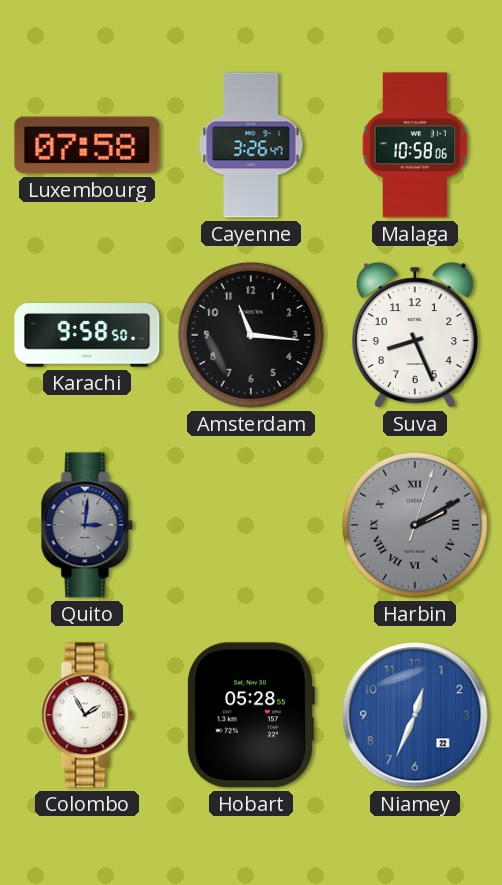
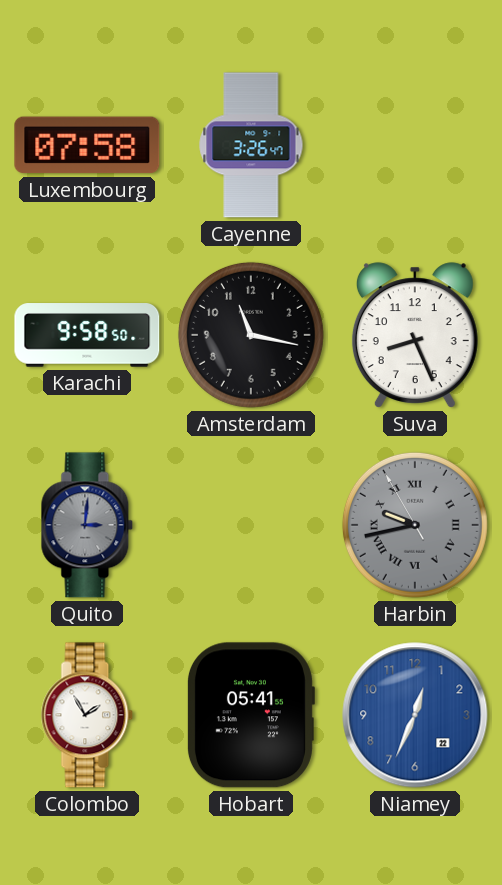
Malaga: 10:58 -> none (415, 145)
Amsterdam: 11:16 -> 11:17 (251, 335)
Harbin: 2:10 -> 9:42 (415, 525)
Hobart: 05:28 -> 05:41 (250, 715)
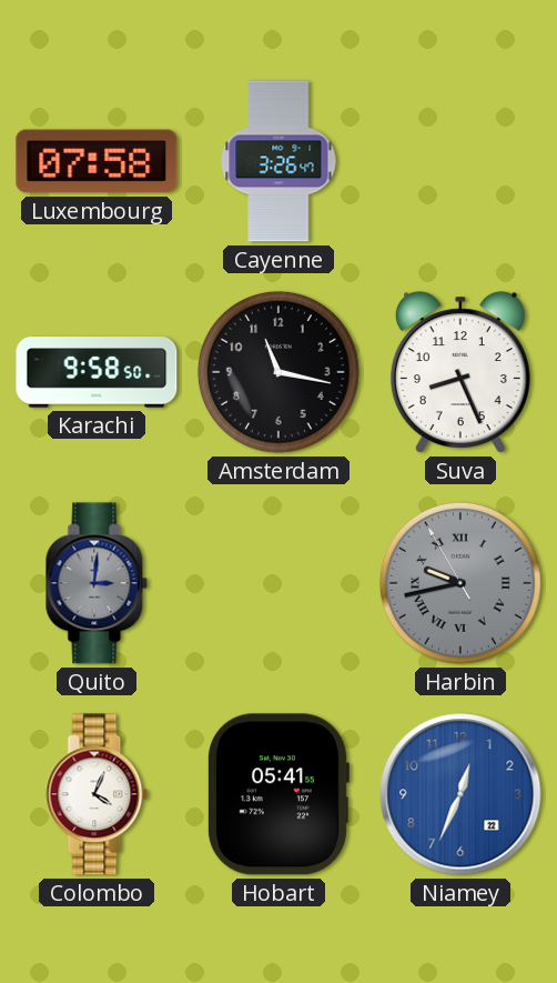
Colombo: 1:55 -> 4:04 (97, 794)
